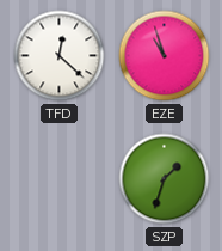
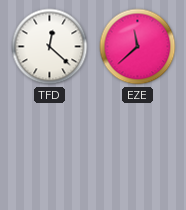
EZE: 10:57 -> 11:38 (138, 47)
SZP: 1:33 -> none (165, 179)
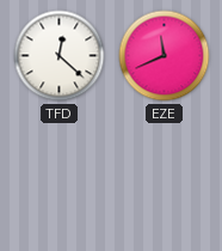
EZE: 11:38 -> 11:41 (165, 56)
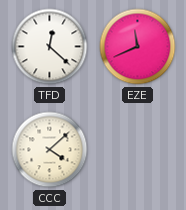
CCC: none -> 4:08 (50, 150)
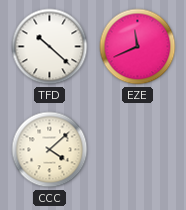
TFD: 12:22 -> 10:22 (50, 47)
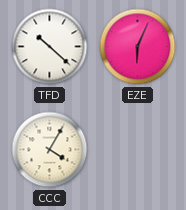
EZE: 11:41 -> 6:04 (138, 47)
CCC: 4:08 -> 4:05 (50, 150)
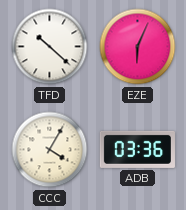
ADB: none -> 03:36 (137, 149)
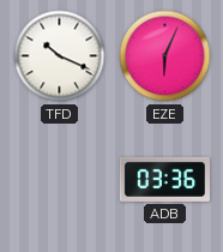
TFD: 10:22 -> 10:19 (60, 56)
CCC: 4:05 -> none (50, 150)
